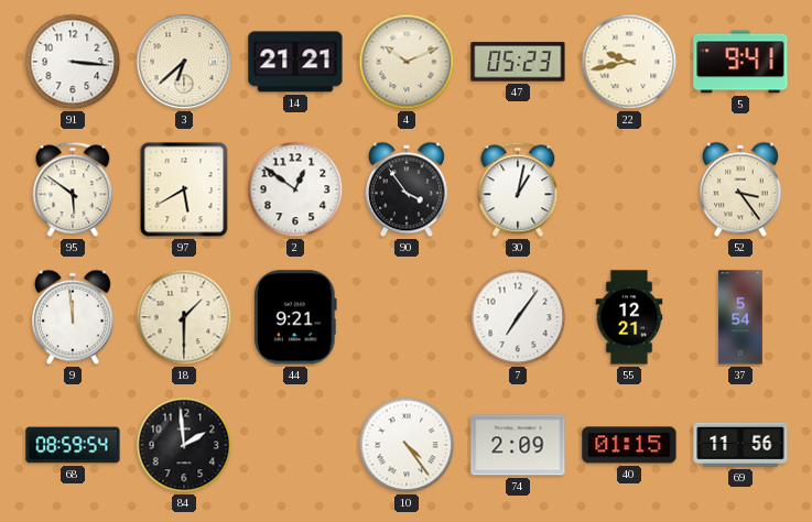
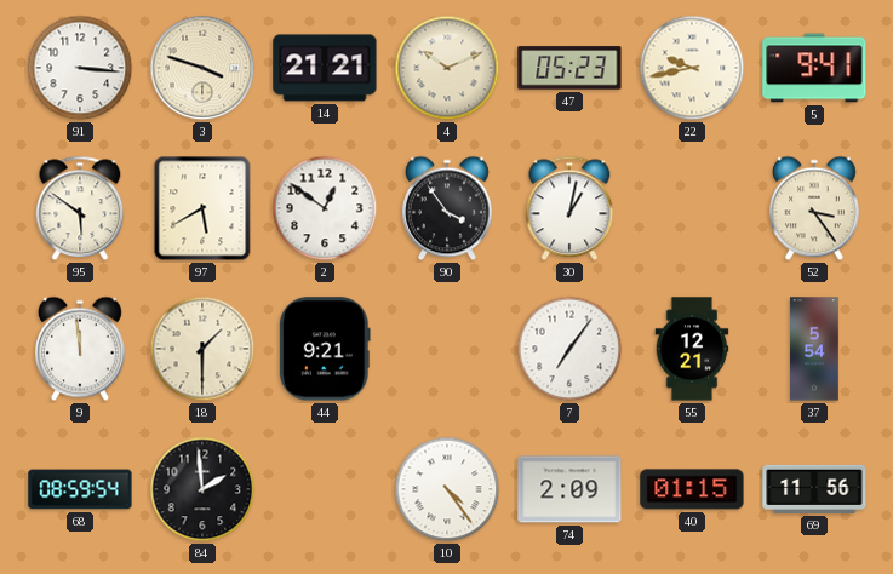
3: 6:38 -> 3:48 (202, 68)
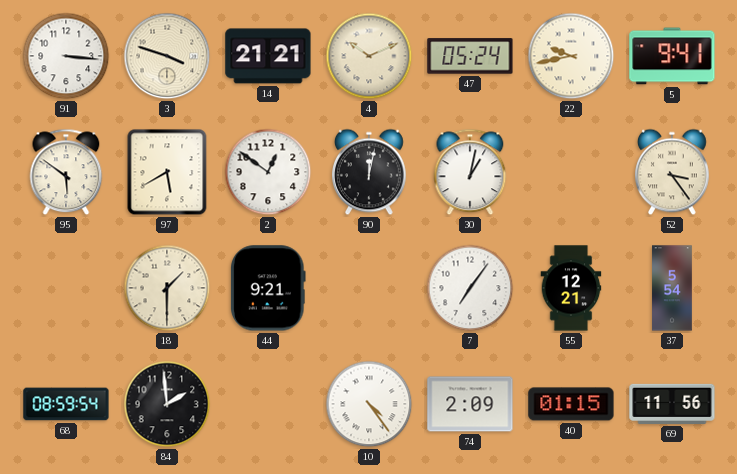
47: 05:23 -> 05:24 (470, 56)
90: 3:54 -> 12:02 (370, 172)
9: 11:59 -> none (81, 349)
